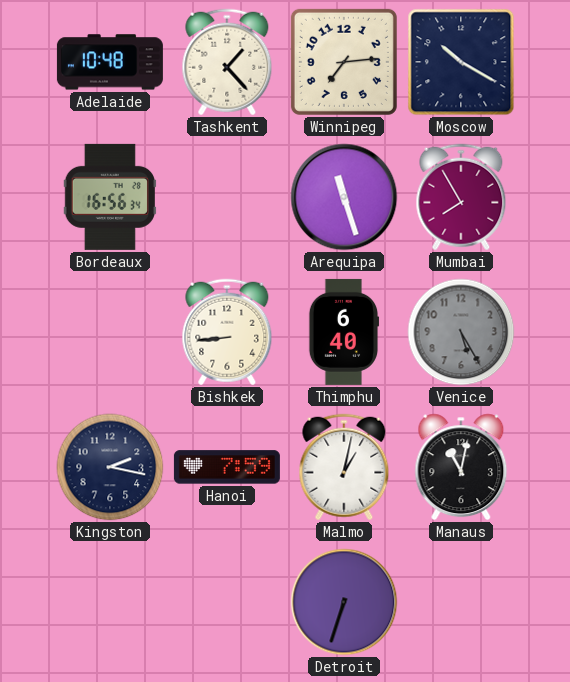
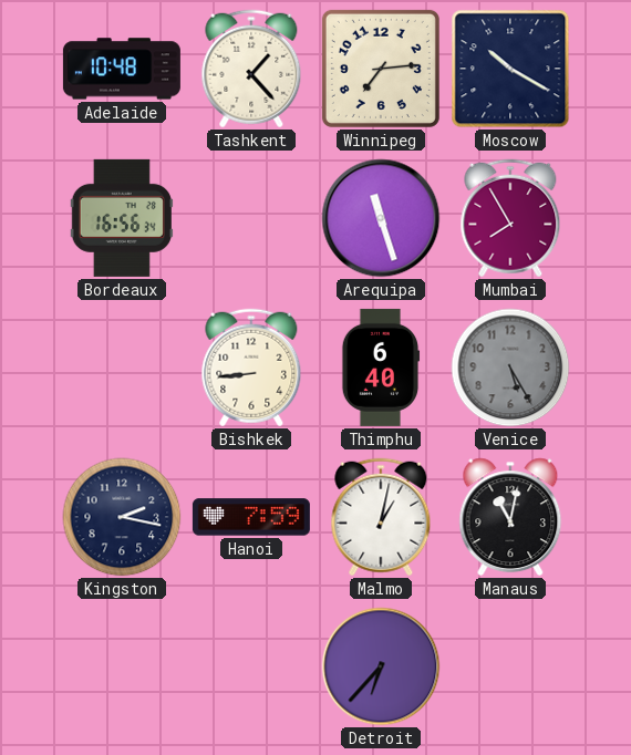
Detroit: 6:33 -> 6:37 (381, 666)
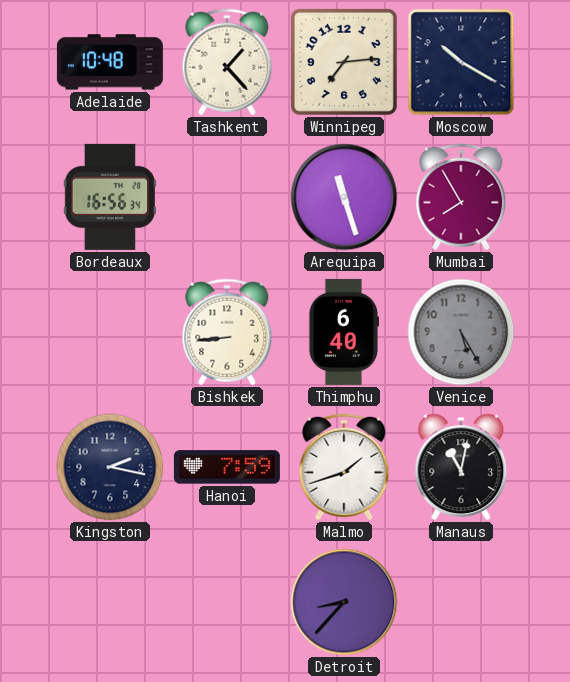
Malmo: 1:02 -> 1:42 (344, 467)
Detroit: 6:37 -> 8:37 (344, 602)
